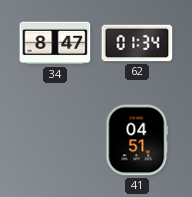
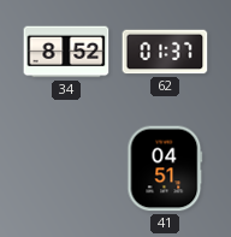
34: 8:47 -> 8:52 (66, 52)
62: 01:34 -> 01:37 (165, 52)
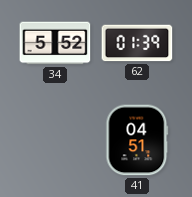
34: 8:52 -> 5:52 (55, 43)
62: 01:37 -> 01:39 (137, 43)
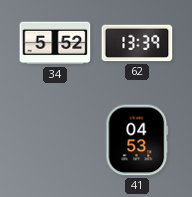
62: 01:39 -> 13:39 (137, 43)
41: 04:51 -> 04:53 (137, 140)
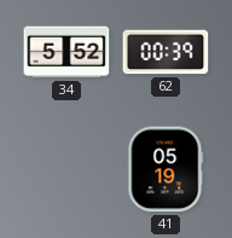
62: 13:39 -> 00:39 (166, 52)
41: 04:53 -> 05:19 (166, 169)
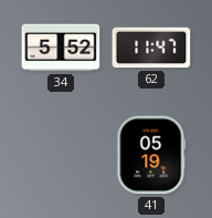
62: 00:39 -> 11:47 (151, 48)
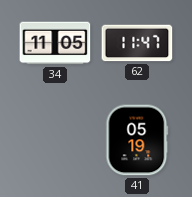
34: 5:52 -> 11:05 (55, 43)
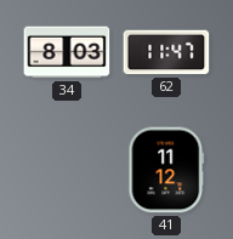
34: 11:05 -> 8:03 (67, 52)
41: 05:19 -> 11:12 (166, 170)
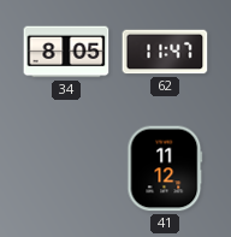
34: 8:03 -> 8:05 (66, 52)
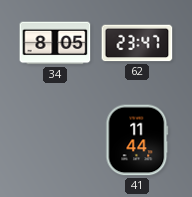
62: 11:47 -> 23:47 (137, 43)
41: 11:12 -> 11:44 (137, 140)
